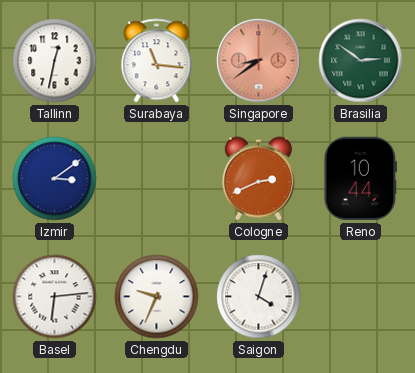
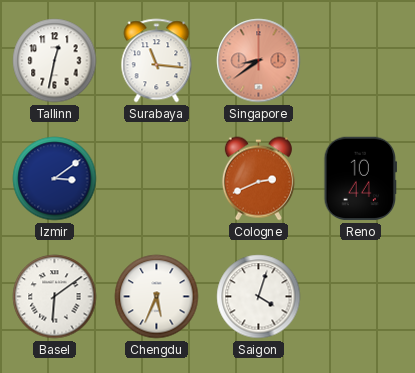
Brasilia: 2:51 -> none (361, 61)
Basel: 6:14 -> 6:09 (55, 297)
Chengdu: 9:34 -> 5:34 (157, 297)
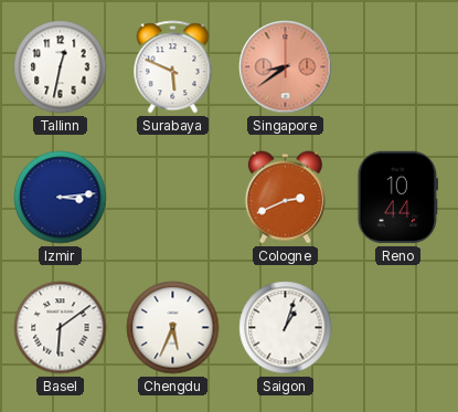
Surabaya: 11:16 -> 5:49 (173, 67)
Izmir: 3:09 -> 3:14 (61, 198)
Saigon: 4:03 -> 1:03 (286, 328)
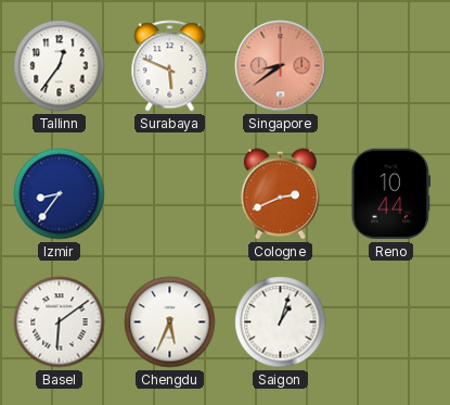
Tallinn: 12:32 -> 12:36 (60, 66)
Izmir: 3:14 -> 8:36 (60, 194)
